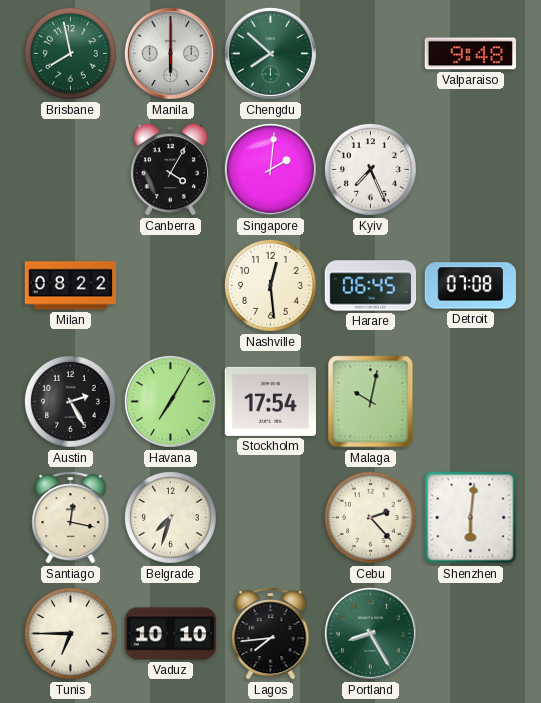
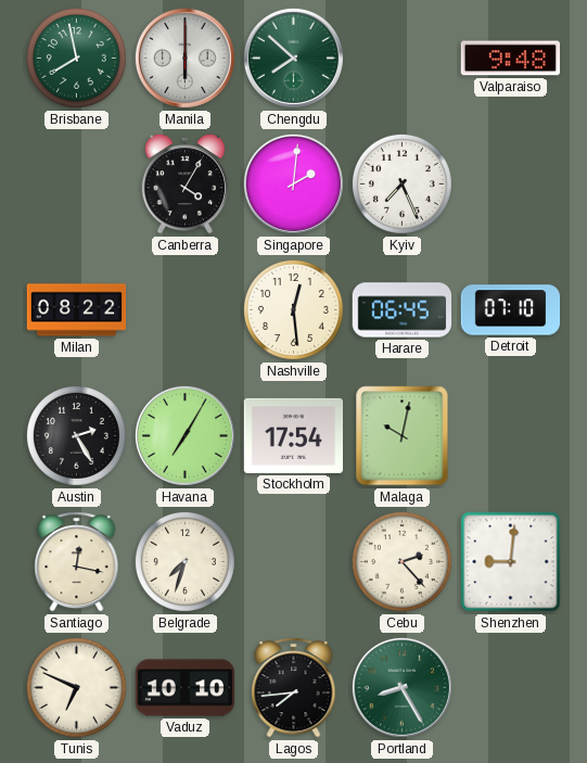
Detroit: 07:08 -> 07:10 (511, 310)
Shenzhen: 6:01 -> 9:01 (511, 562)
Tunis: 6:45 -> 6:49 (76, 687)
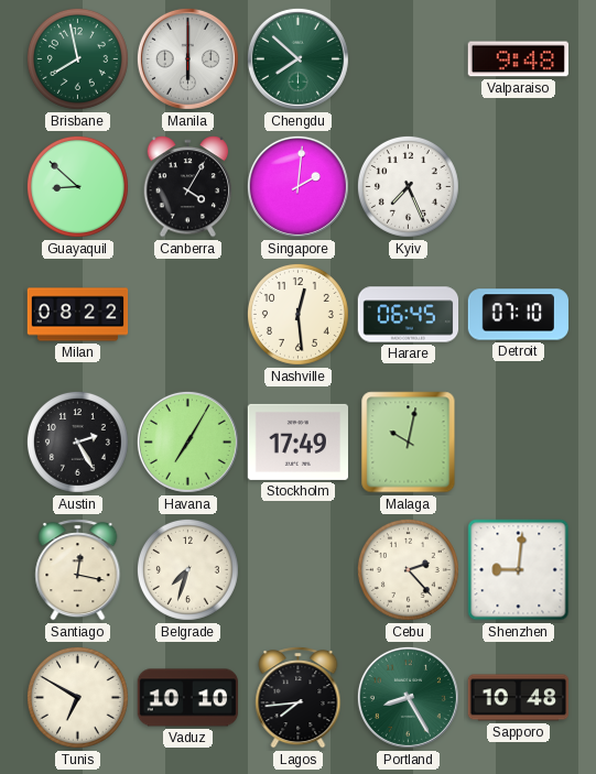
Guayaquil: none -> 8:52 (77, 186)
Stockholm: 17:54 -> 17:49 (297, 441)
Tunis: 6:49 -> 6:50 (77, 697)
Sapporo: none -> 10:48 (519, 698)
